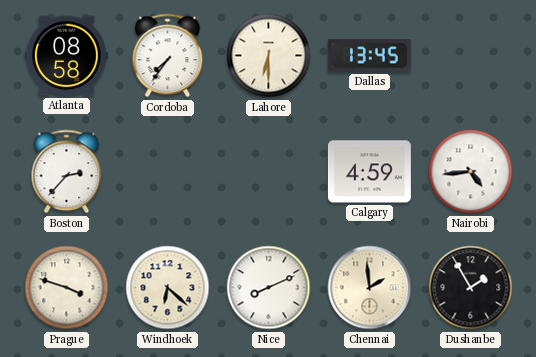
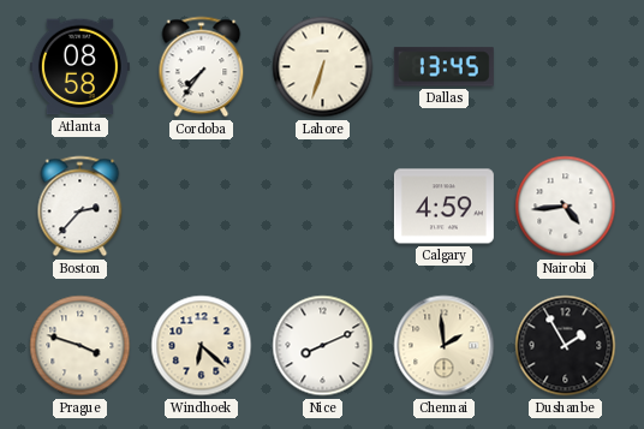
Lahore: 6:30 -> 6:33 (323, 67)
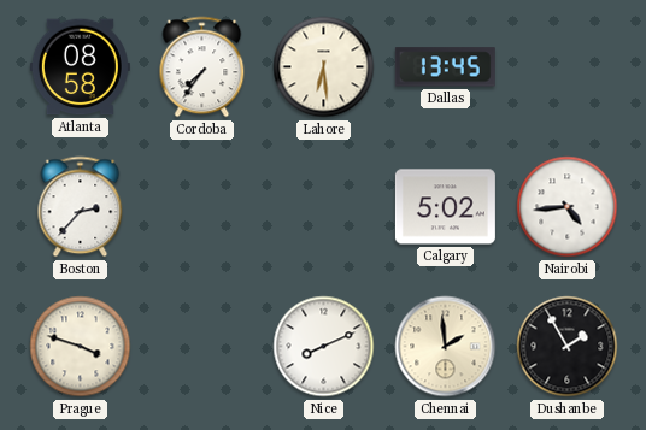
Lahore: 6:33 -> 6:29 (324, 67)
Calgary: 4:59 -> 5:02 (445, 207)
Windhoek: 6:22 -> none (202, 346)
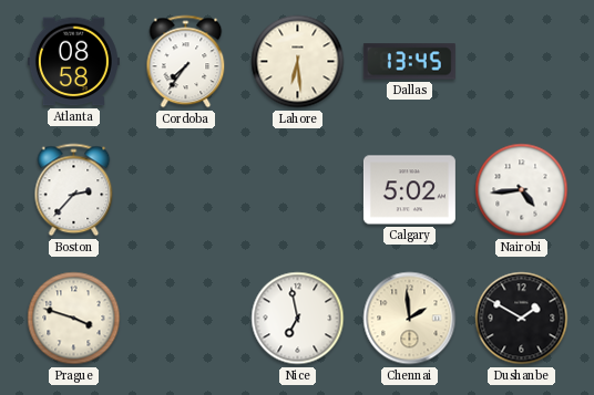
Nice: 8:11 -> 6:58 (298, 319)
Dushanbe: 1:55 -> 1:50 (522, 319)
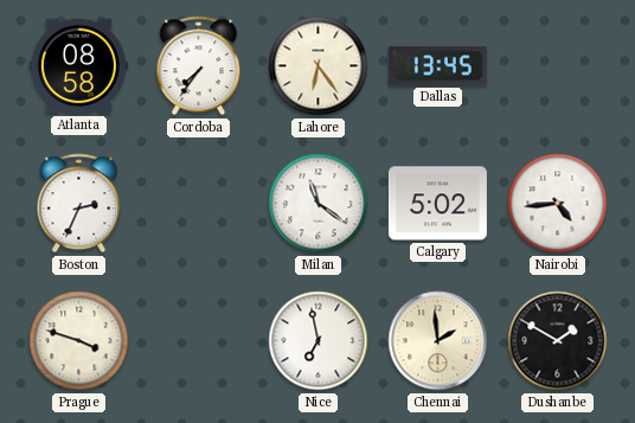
Lahore: 6:29 -> 6:24 (319, 66)
Boston: 2:37 -> 2:34 (79, 204)
Milan: none -> 11:21 (319, 204)
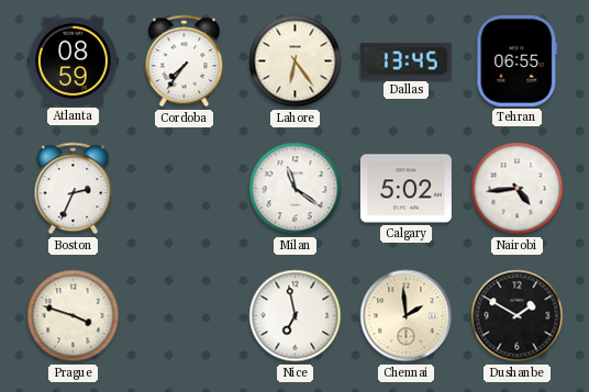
Atlanta: 08:58 -> 08:59 (73, 61)
Tehran: none -> 06:55 (518, 60)
